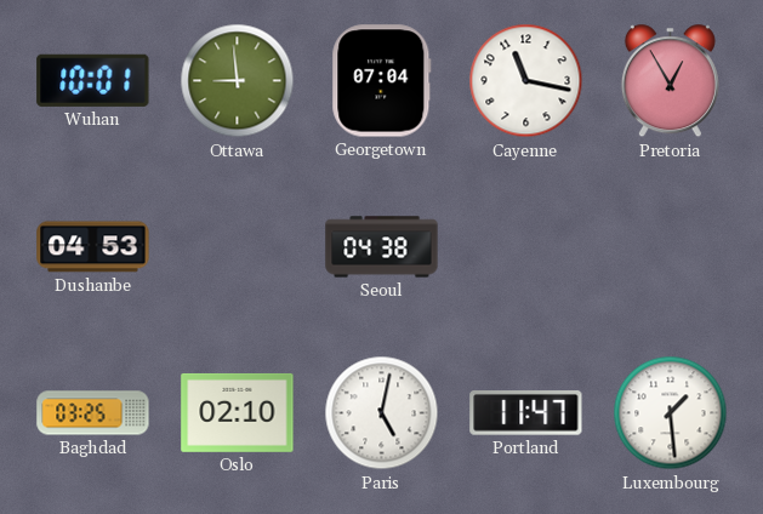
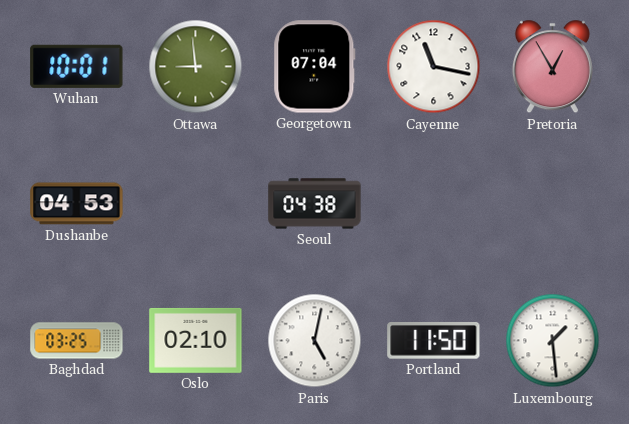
Portland: 11:47 -> 11:50 (434, 341)
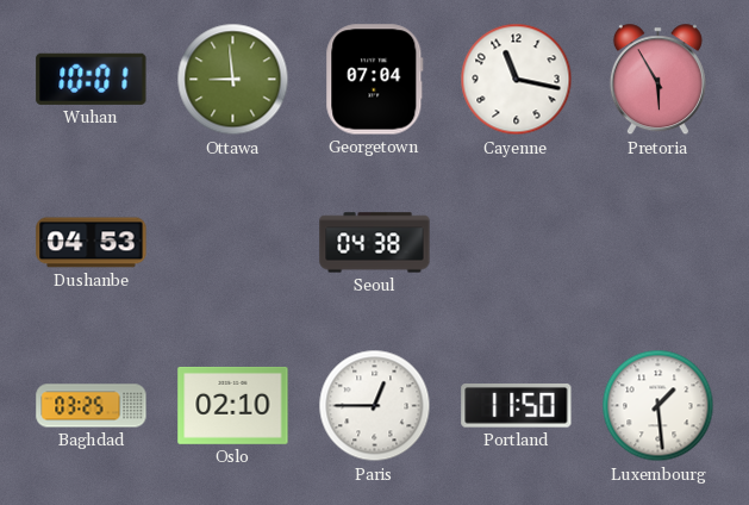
Pretoria: 12:55 -> 5:55 (657, 80)
Paris: 5:02 -> 12:45 (375, 406)
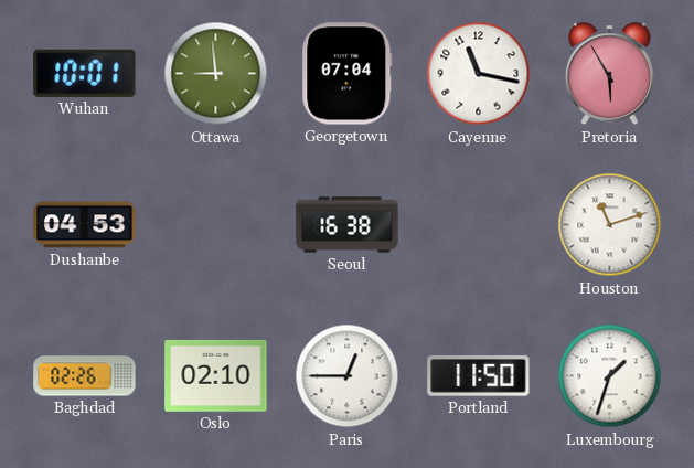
Seoul: 04:38 -> 16:38 (348, 225)
Houston: none -> 11:12 (610, 225)
Baghdad: 03:25 -> 02:26 (85, 376)
Luxembourg: 1:29 -> 1:33 (610, 376)
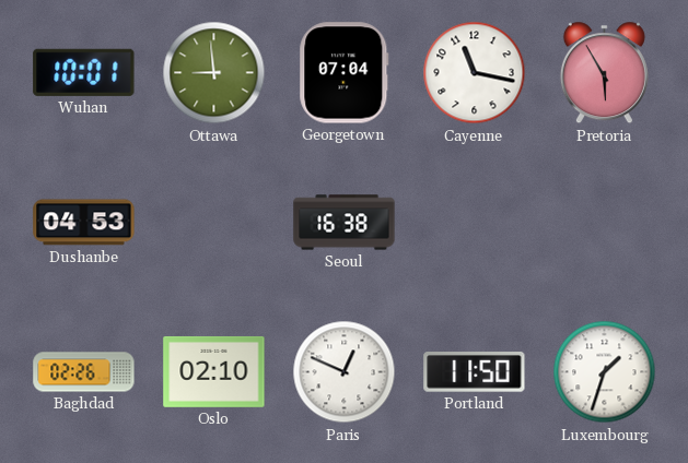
Houston: 11:12 -> none (610, 225)
Paris: 12:45 -> 12:49 (345, 372)
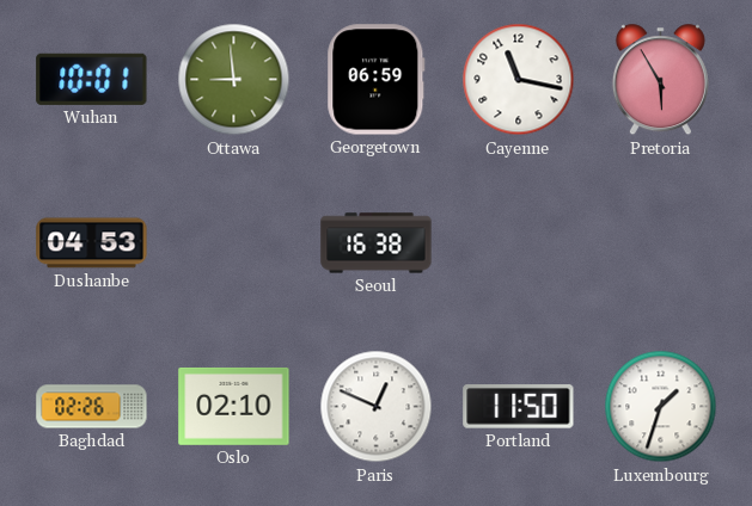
Georgetown: 07:04 -> 06:59 (377, 80)
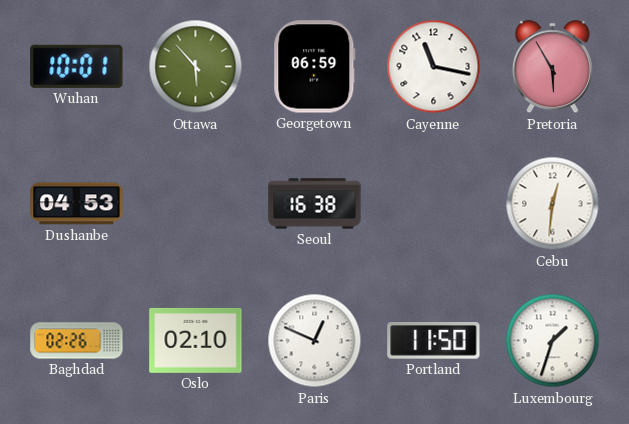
Ottawa: 8:59 -> 5:53 (196, 67)
Cebu: none -> 12:31 (553, 204)
